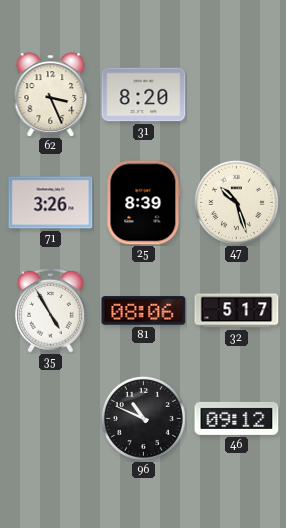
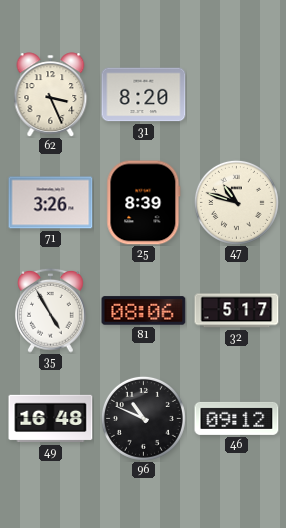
47: 10:27 -> 10:48 (236, 202)
49: none -> 16:48 (51, 419)
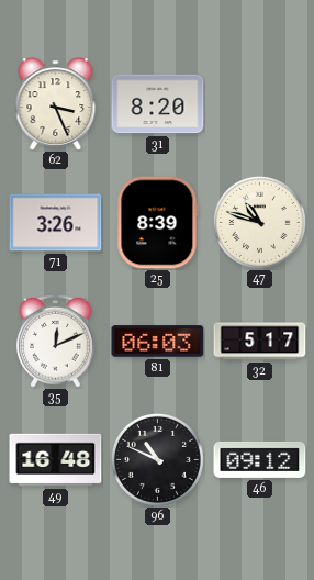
35: 4:55 -> 12:11 (56, 341)
81: 08:06 -> 06:03 (158, 342)
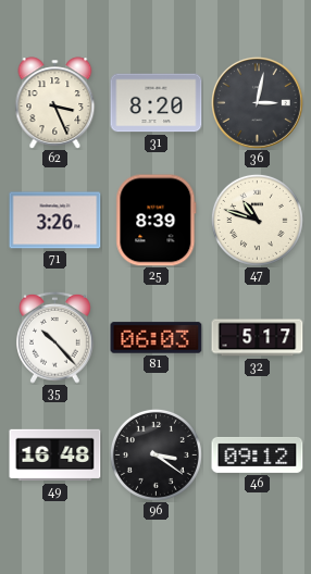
36: none -> 3:02 (258, 103)
35: 12:11 -> 10:23 (55, 337)
96: 10:49 -> 3:21 (155, 454)
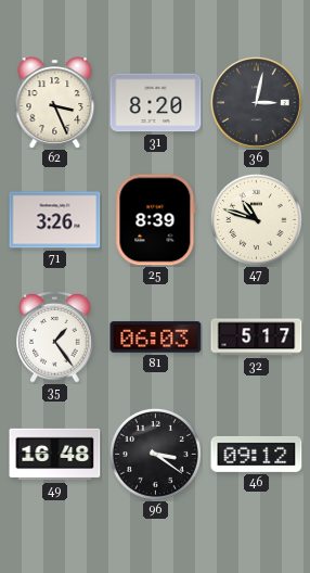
35: 10:23 -> 1:24 (55, 336)
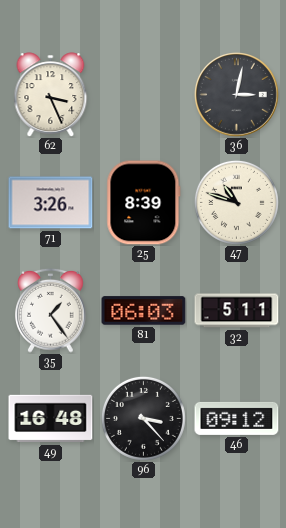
31: 8:20 -> none (156, 103)
32: 5:17 -> 5:11 (237, 311)
96: 3:21 -> 3:23 (143, 418)
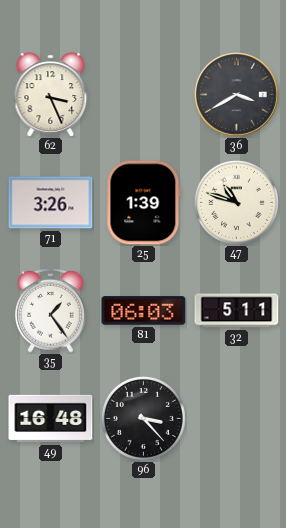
36: 3:02 -> 3:40 (237, 95)
25: 8:39 -> 1:39 (144, 203)
46: 09:12 -> none (237, 418)
